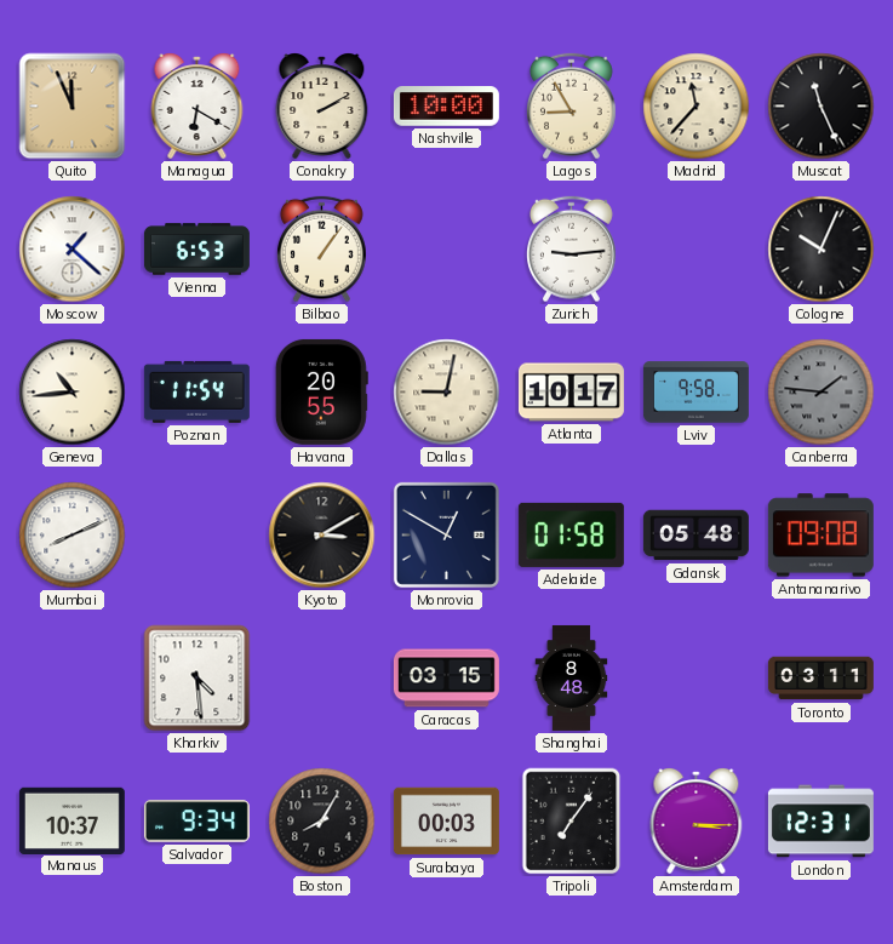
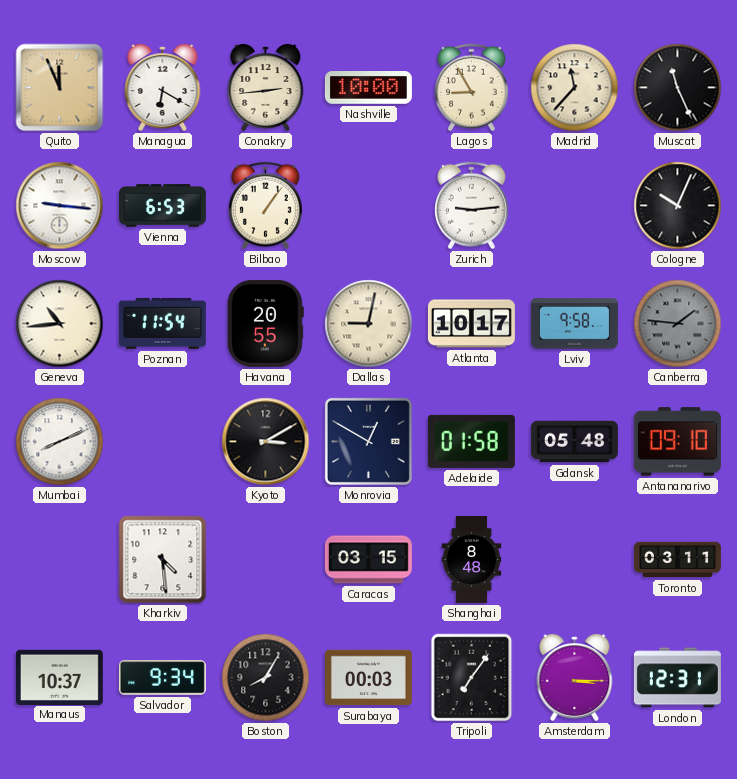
Conakry: 2:10 -> 2:44 (266, 88)
Moscow: 1:22 -> 9:16 (60, 206)
Antananarivo: 09:08 -> 09:10 (677, 442)
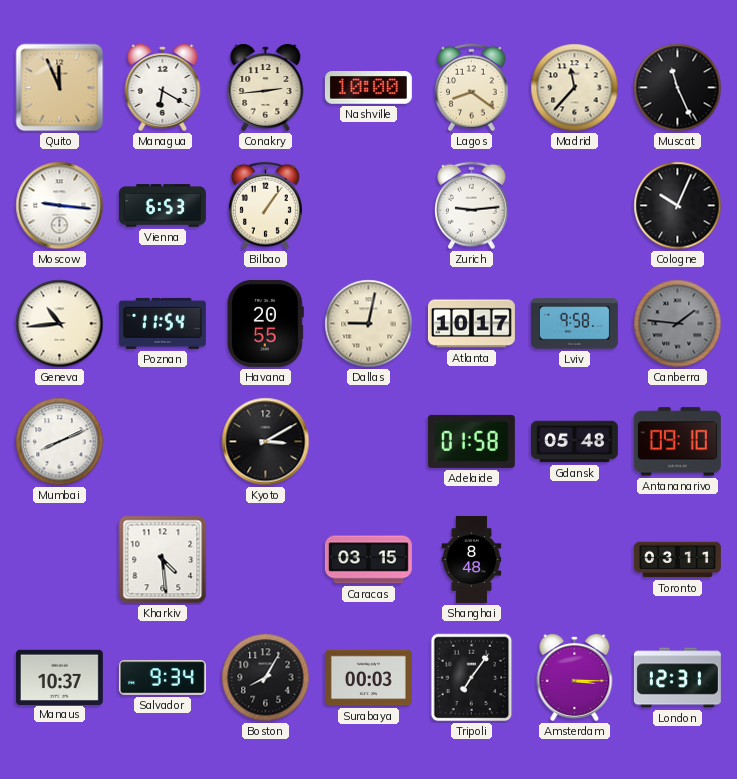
Lagos: 8:55 -> 8:21 (472, 88)
Monrovia: 12:50 -> none (368, 441)
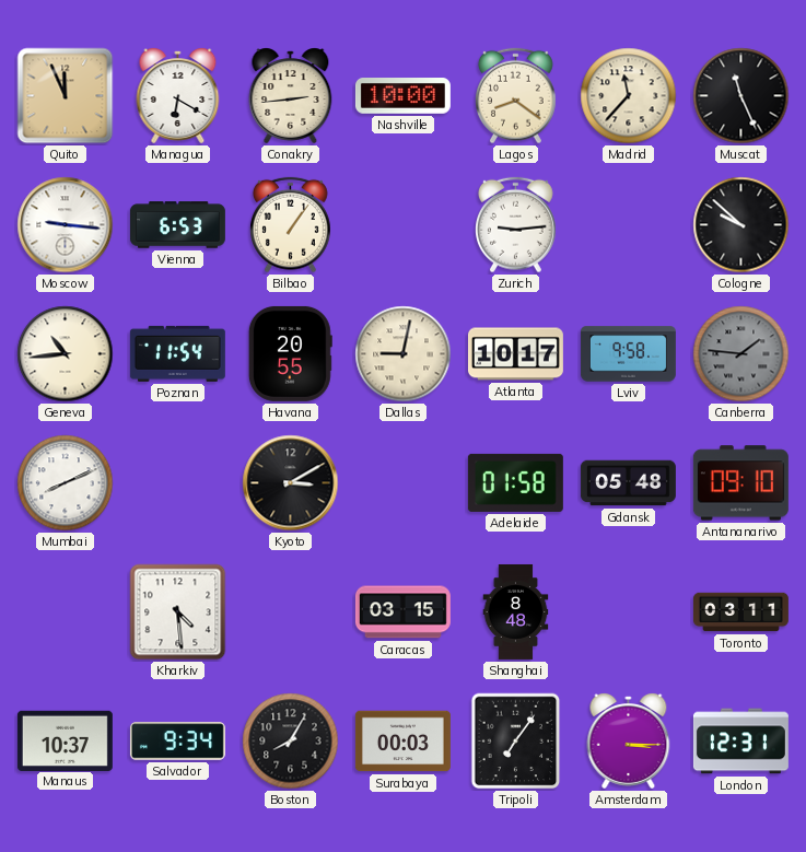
Cologne: 10:04 -> 9:52 (741, 225)
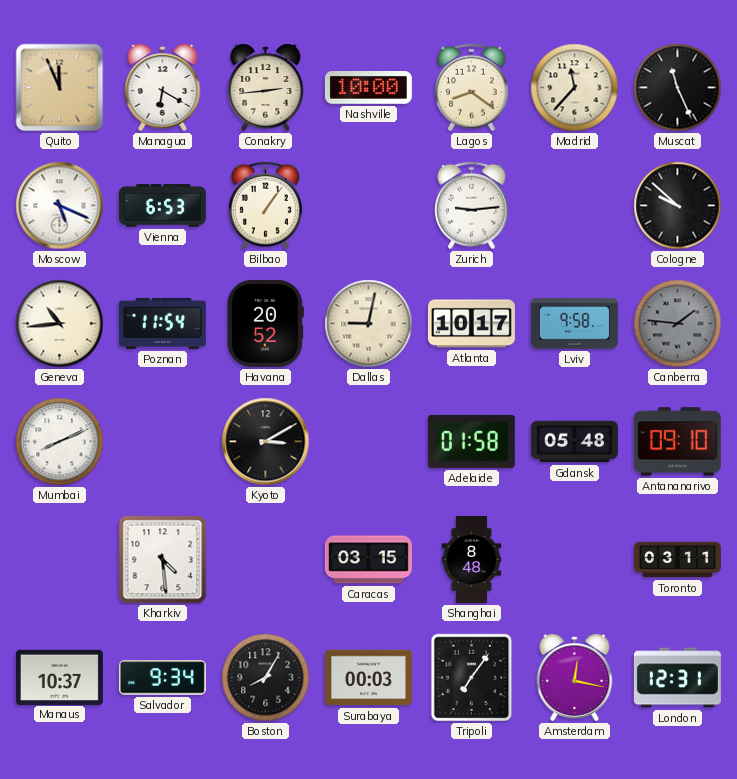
Moscow: 9:16 -> 5:19 (60, 206)
Havana: 20:55 -> 20:52 (265, 323)
Amsterdam: 3:15 -> 12:17 (575, 678)
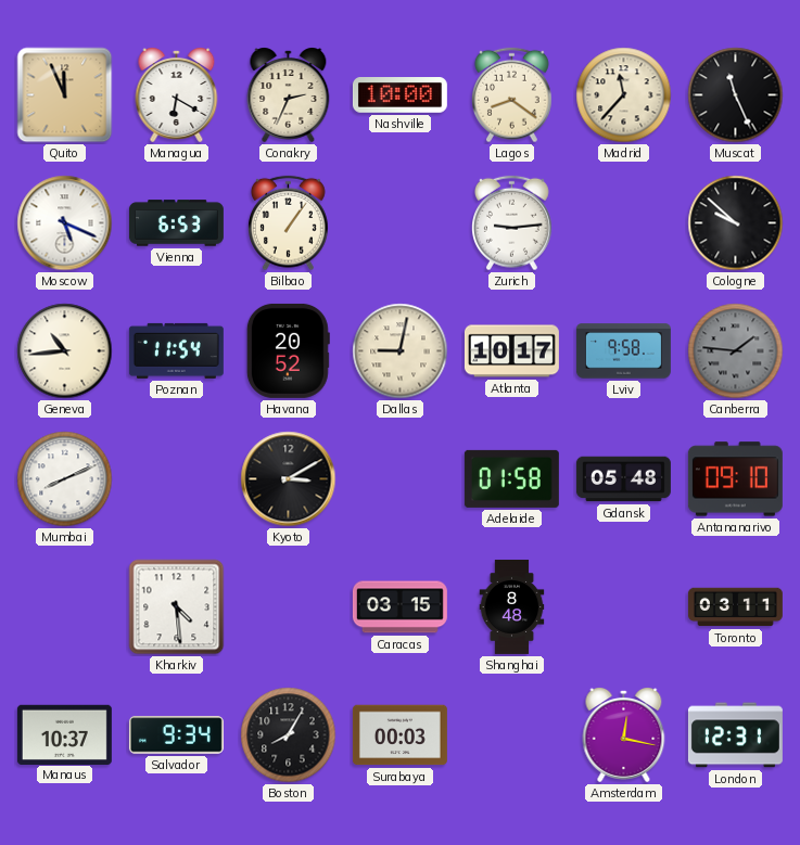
Conakry: 2:44 -> 2:34 (289, 95)
Tripoli: 7:06 -> none (472, 678)
